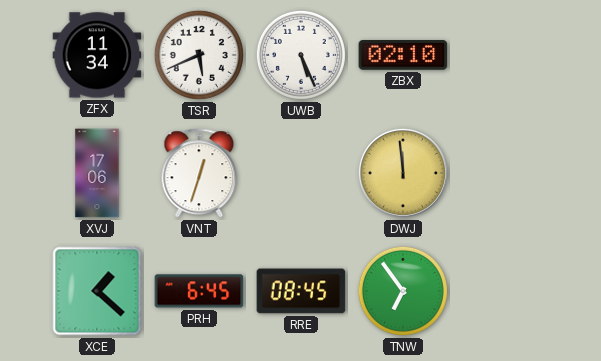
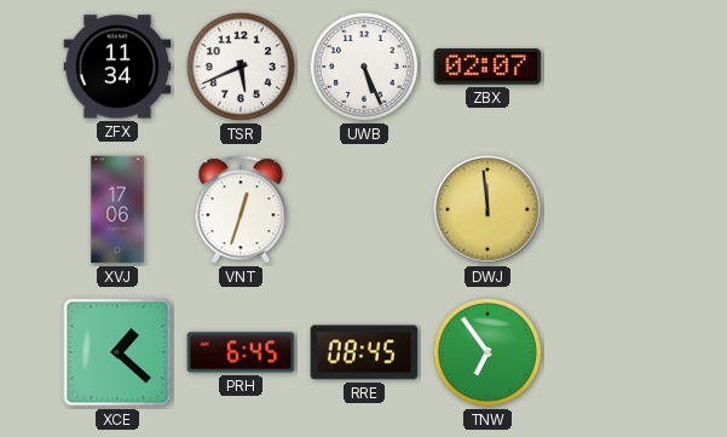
ZBX: 02:10 -> 02:07 (487, 68)
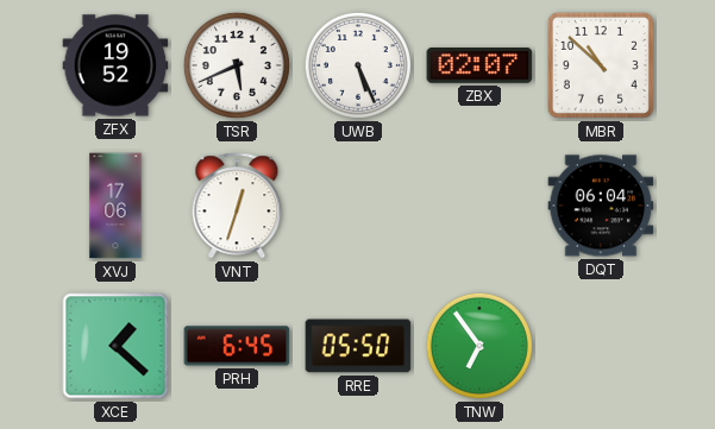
ZFX: 11:34 -> 19:52 (115, 65)
MBR: none -> 10:52 (601, 65)
DWJ: 11:59 -> none (487, 209)
DQT: none -> 06:04 (601, 206)
RRE: 08:45 -> 05:50 (358, 346)
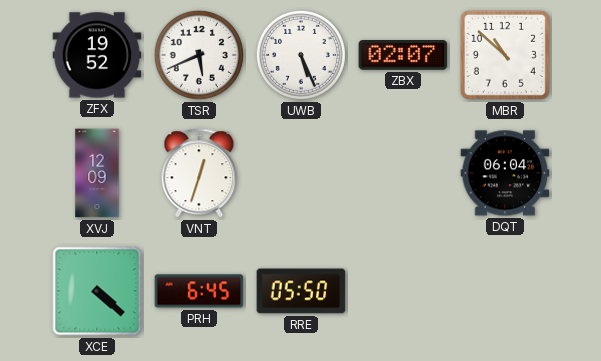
XVJ: 17:06 -> 12:09 (97, 173)
XCE: 1:22 -> 4:22 (97, 291)
TNW: 6:54 -> none (479, 346)
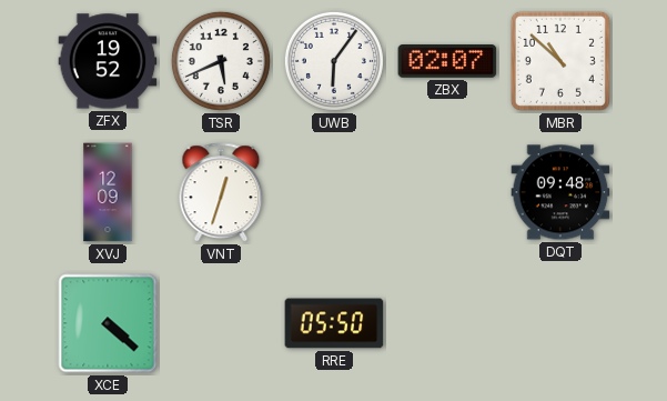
UWB: 5:26 -> 6:06 (334, 61)
DQT: 06:04 -> 09:48 (560, 192)
PRH: 6:45 -> none (199, 291)
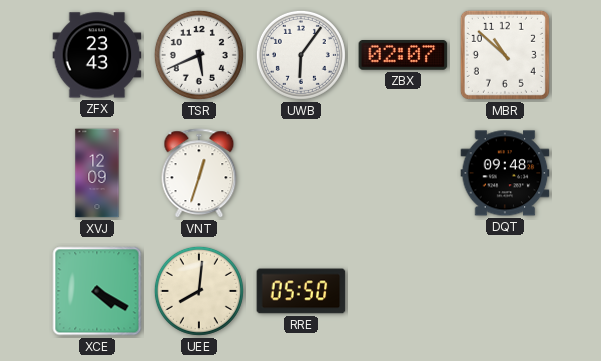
ZFX: 19:52 -> 23:43 (97, 55)
XCE: 4:22 -> 4:20 (97, 291)
UEE: none -> 8:01 (199, 291)
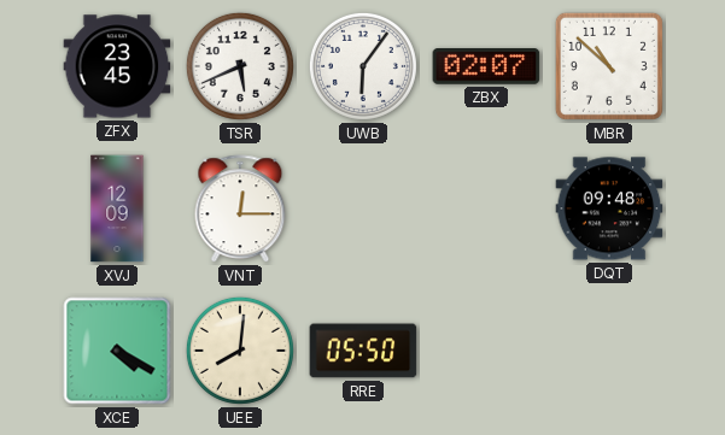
ZFX: 23:43 -> 23:45 (117, 66)
VNT: 12:33 -> 12:15 (240, 210)
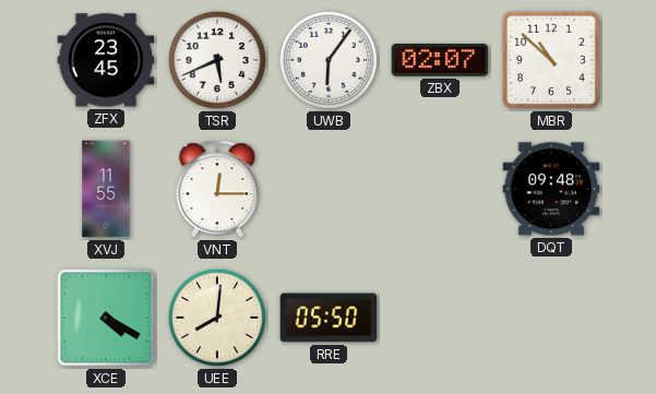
XVJ: 12:09 -> 11:55 (106, 189)
